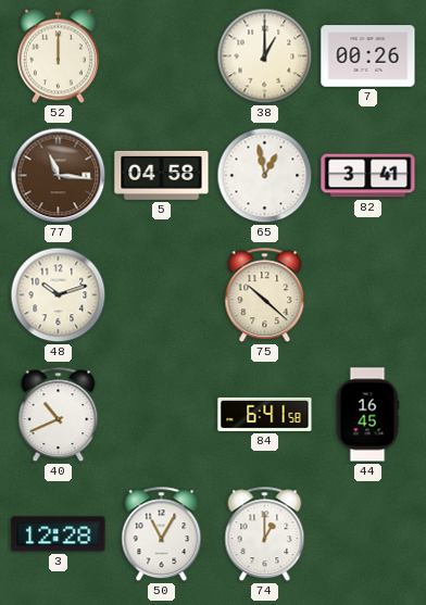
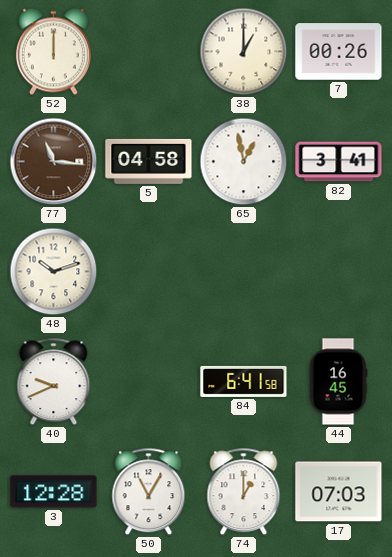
75: 10:22 -> none (265, 295)
40: 10:41 -> 9:41 (54, 382)
17: none -> 07:03 (339, 492)
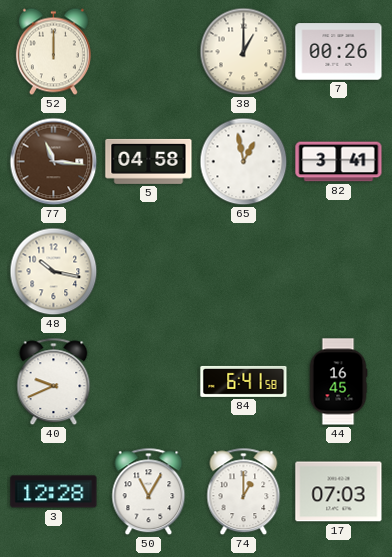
48: 10:12 -> 10:17 (54, 272)
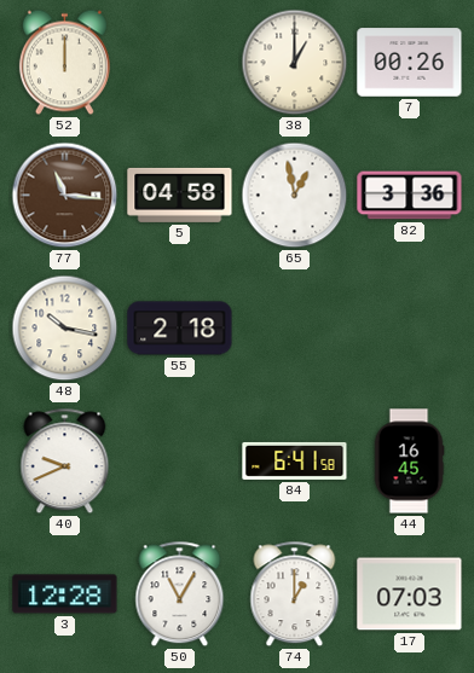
82: 3:41 -> 3:36 (410, 196)
55: none -> 2:18 (180, 329)
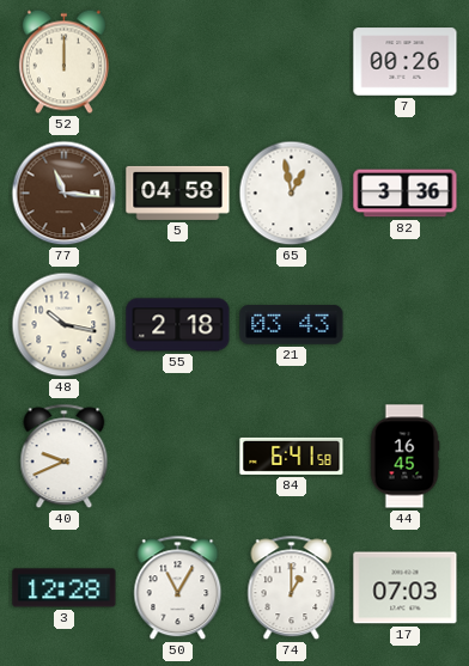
38: 1:00 -> none (295, 63)
21: none -> 03:43 (292, 325)
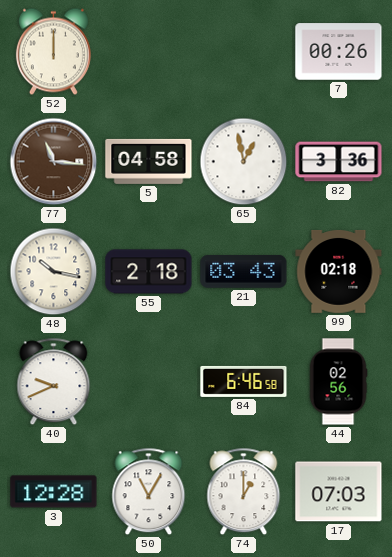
99: none -> 02:18 (339, 271)
84: 6:41 -> 6:46 (244, 381)
44: 16:45 -> 02:56 (338, 382)
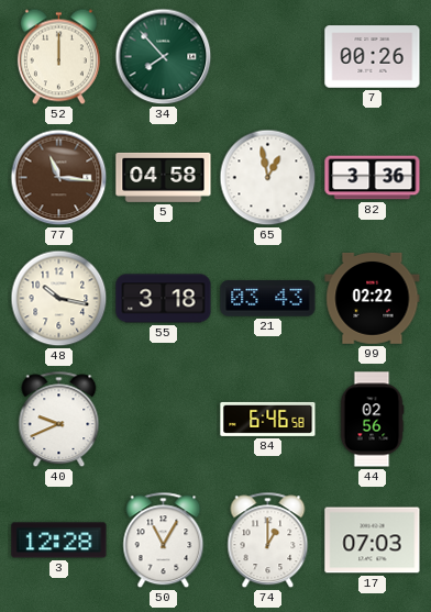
34: none -> 7:53 (164, 57)
55: 2:18 -> 3:18 (164, 299)
99: 02:18 -> 02:22 (373, 298)
